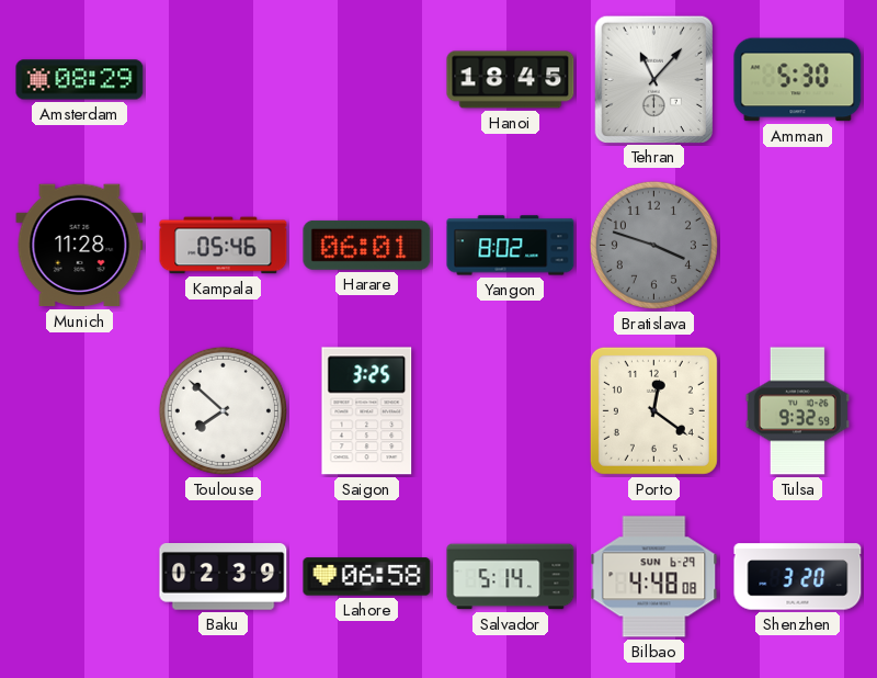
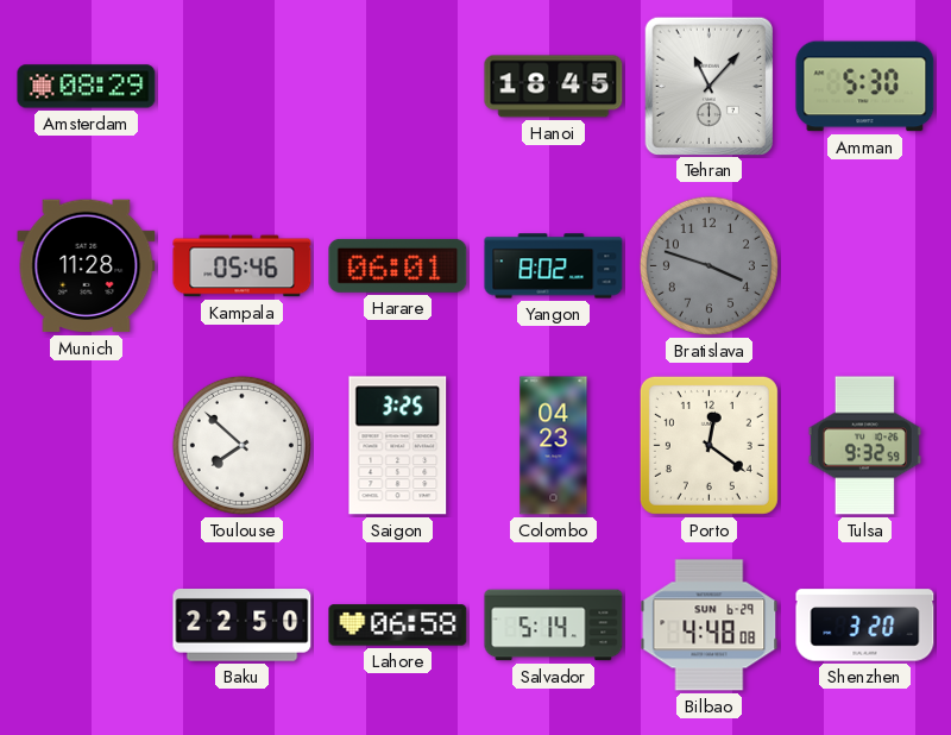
Colombo: none -> 04:23 (554, 446)
Baku: 02:39 -> 22:50 (243, 626)
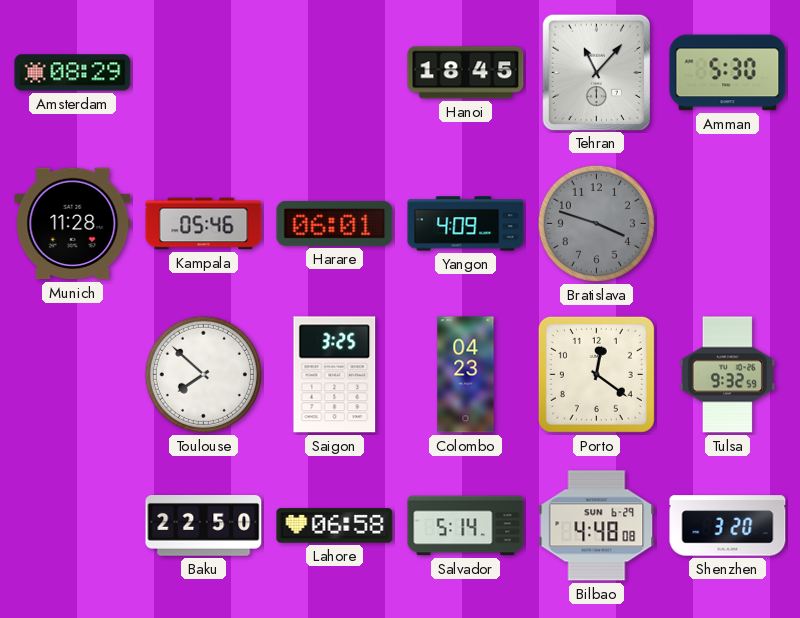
Yangon: 8:02 -> 4:09 (466, 224)
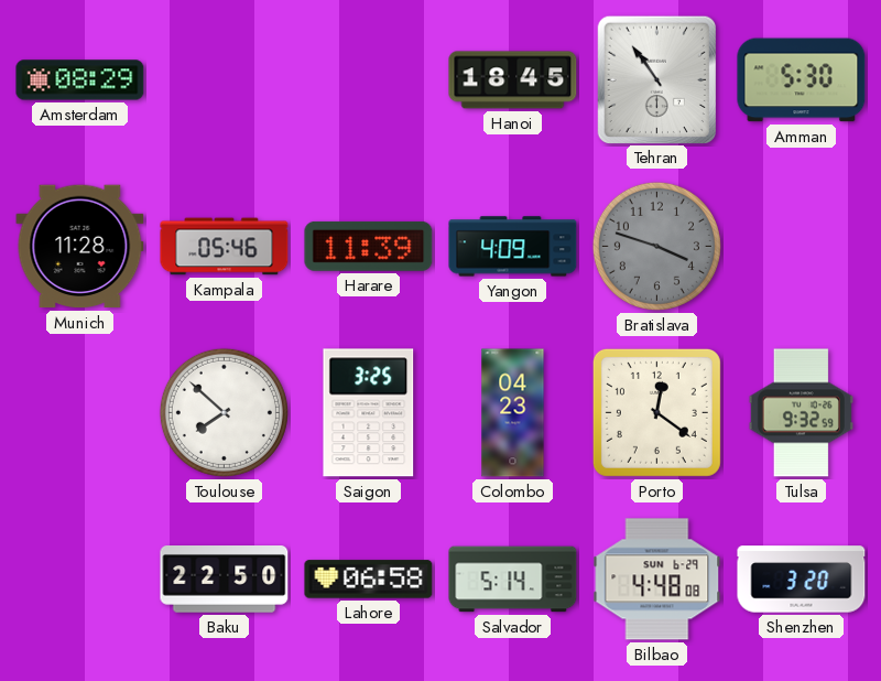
Tehran: 11:07 -> 10:54 (656, 79)
Harare: 06:01 -> 11:39 (369, 246)
